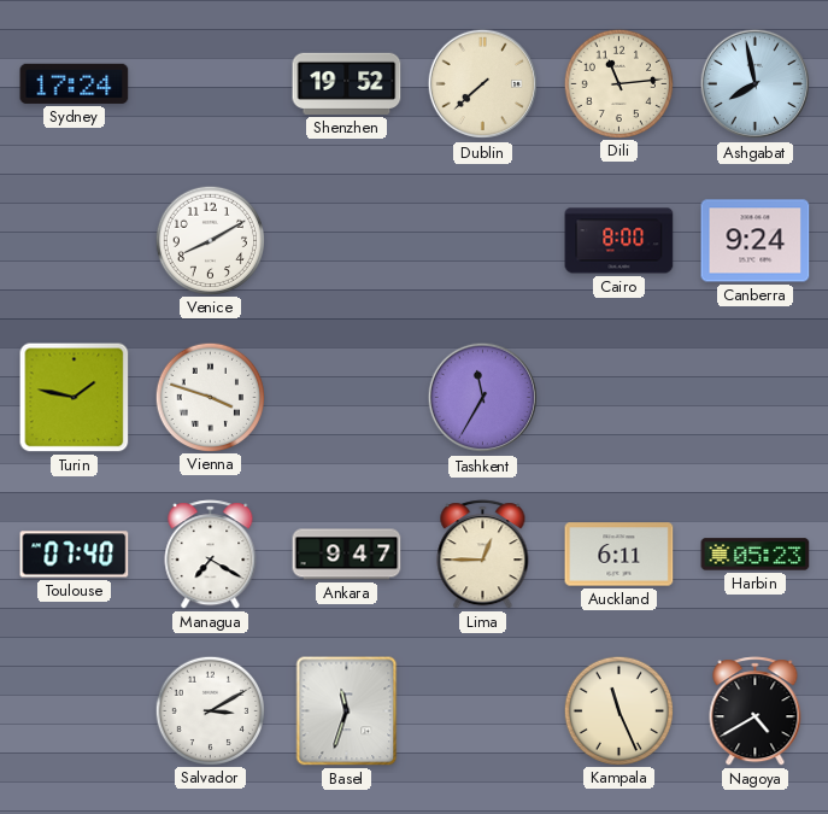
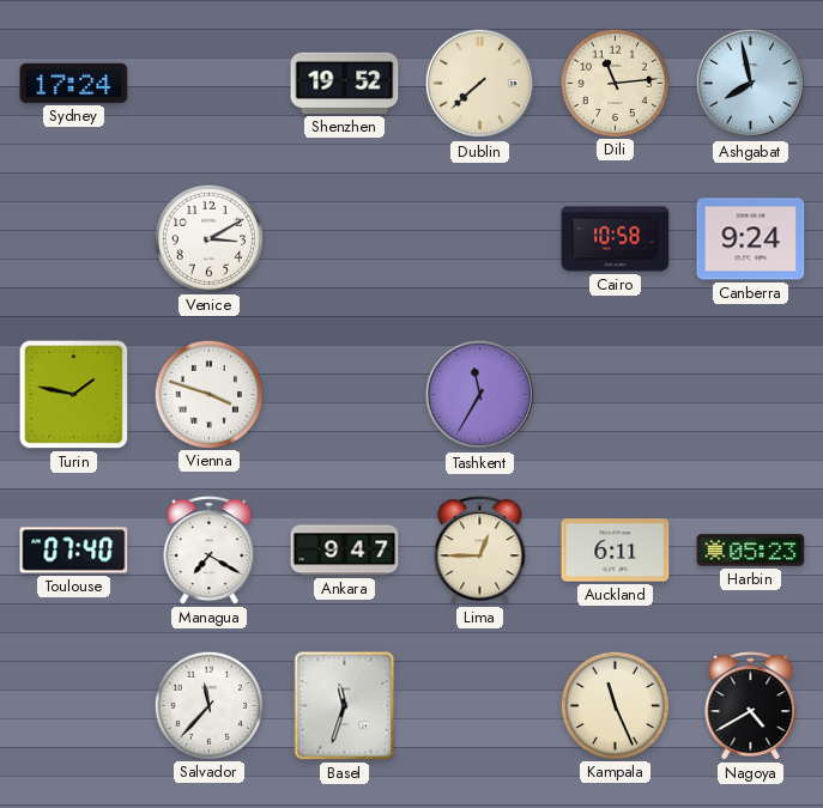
Venice: 8:10 -> 3:10 (208, 238)
Cairo: 8:00 -> 10:58 (616, 239)
Salvador: 3:10 -> 11:37 (208, 705)
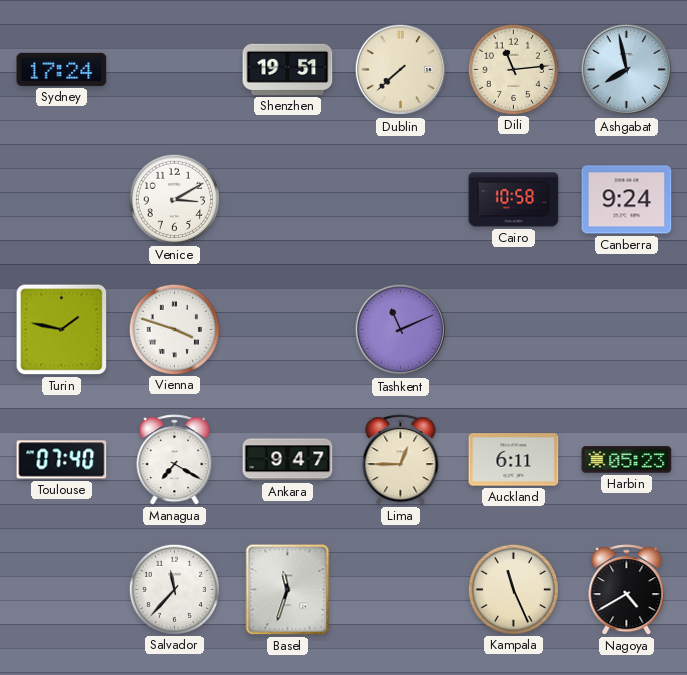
Shenzhen: 19:52 -> 19:51 (288, 69)
Tashkent: 11:35 -> 11:11 (401, 330)
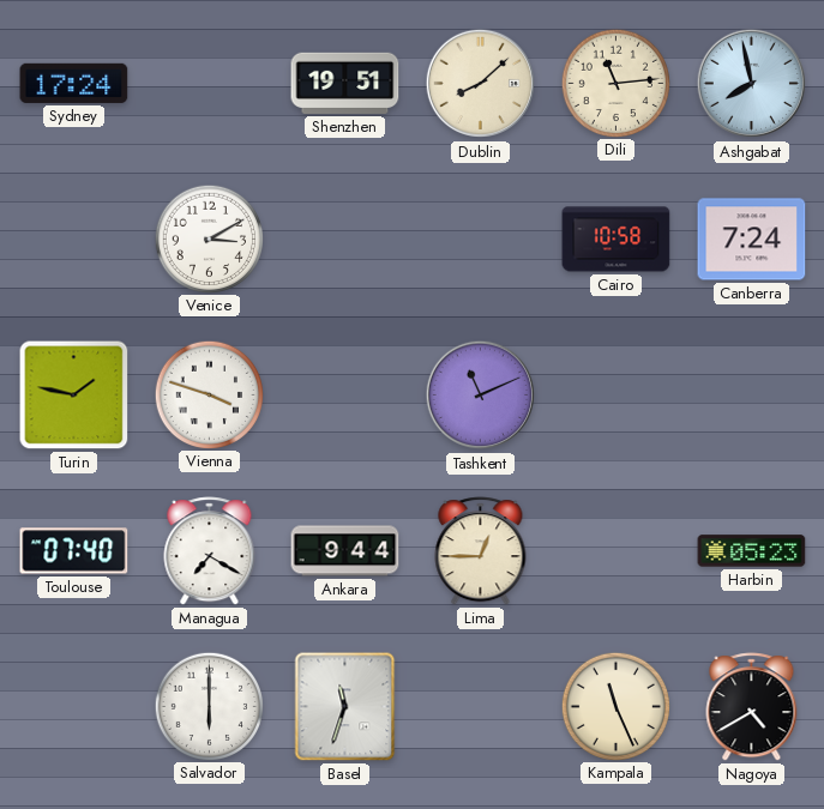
Dublin: 7:38 -> 8:08 (481, 84)
Canberra: 9:24 -> 7:24 (752, 240)
Ankara: 9:47 -> 9:44 (345, 551)
Auckland: 6:11 -> none (514, 460)
Salvador: 11:37 -> 6:00 (209, 706)
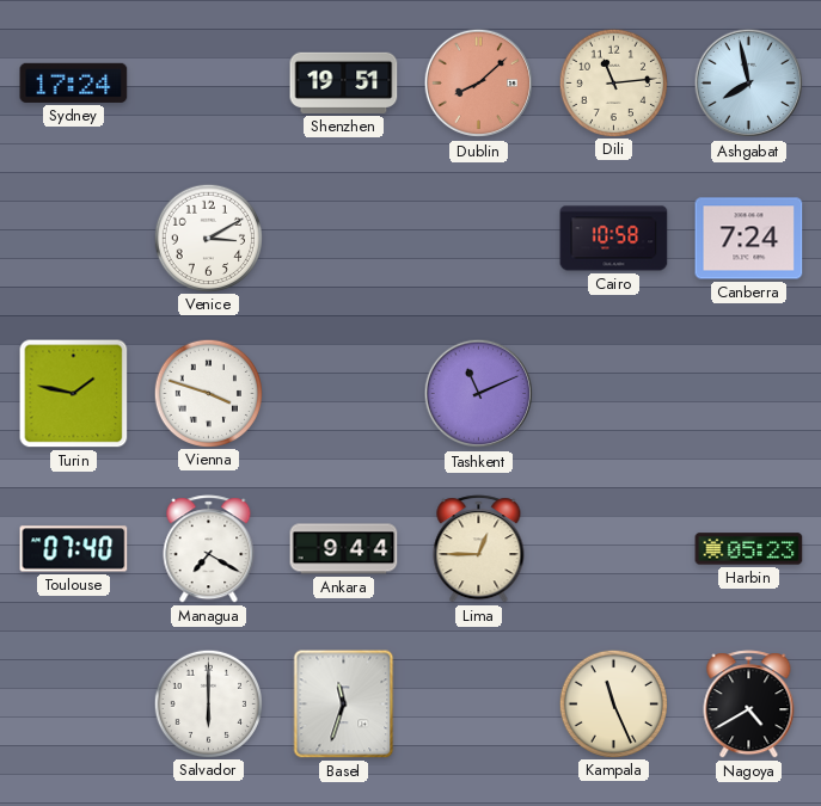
Dublin dial: cream -> salmon (479, 84)
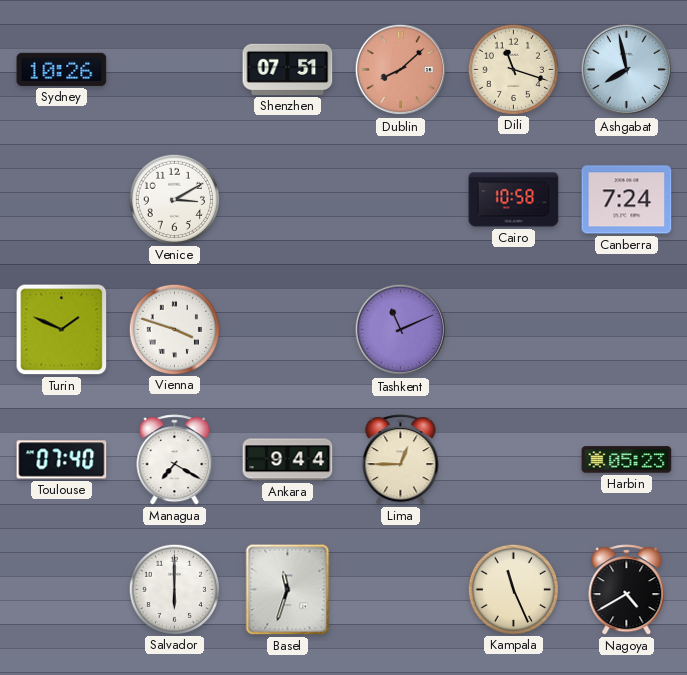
Sydney: 17:24 -> 10:26 (62, 69)
Shenzhen: 19:51 -> 07:51 (288, 69)
Dili: 11:14 -> 11:18 (513, 69)
Turin: 1:47 -> 1:49 (62, 330)
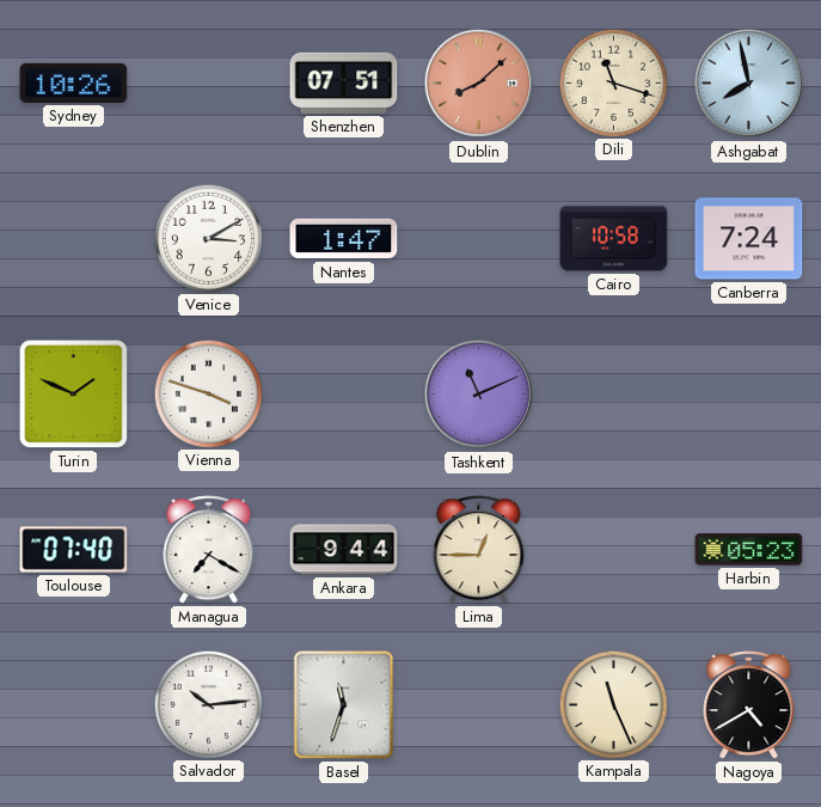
Nantes: none -> 1:47 (344, 239)
Salvador: 6:00 -> 10:14 (208, 704)
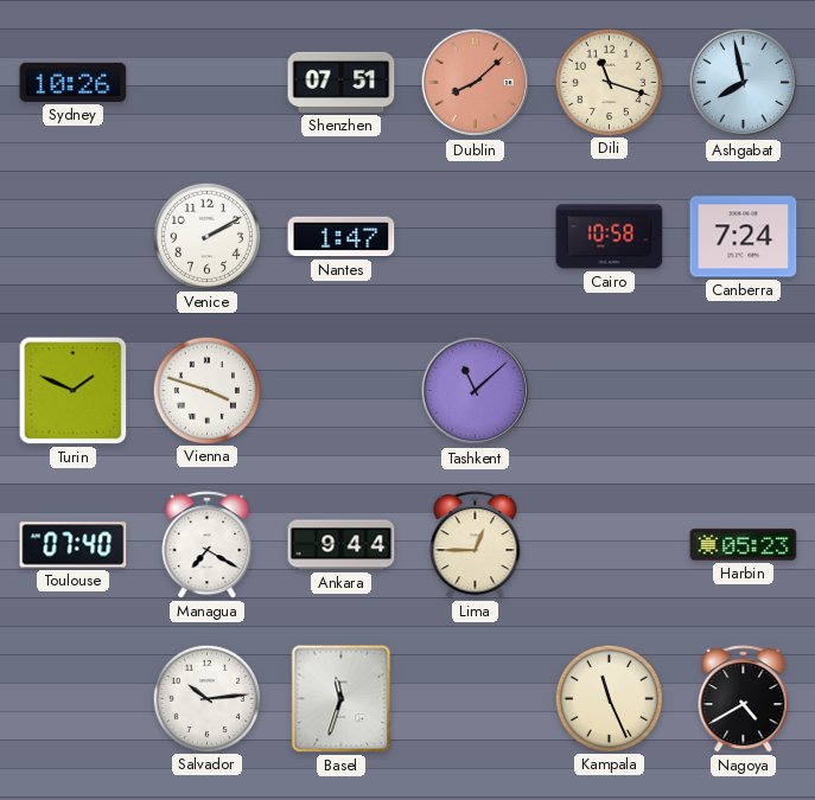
Venice: 3:10 -> 2:10 (206, 236)
Tashkent: 11:11 -> 11:08 (476, 391)
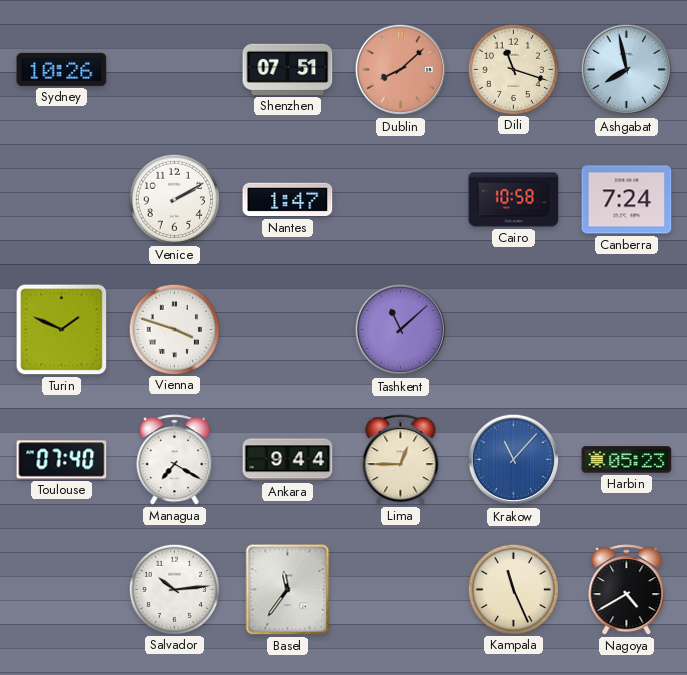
Krakow: none -> 11:07 (514, 460)
Basel: 11:33 -> 11:36 (288, 590)
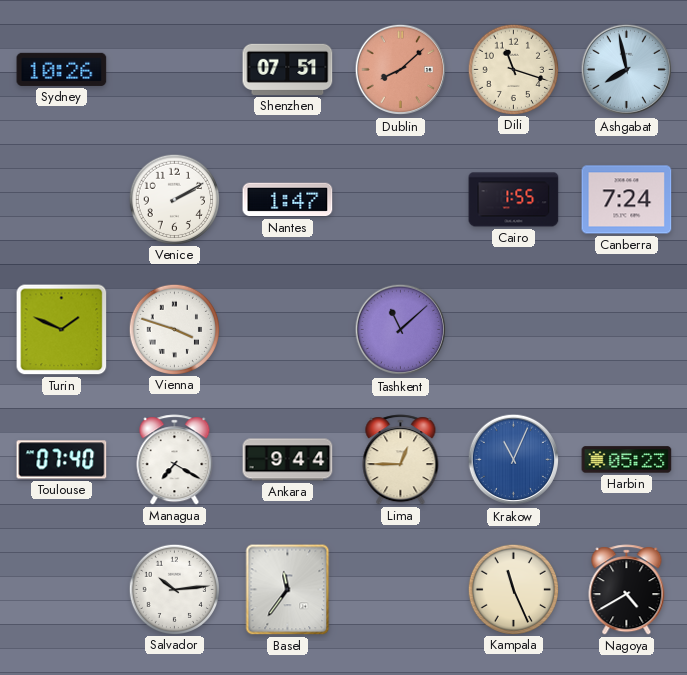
Cairo: 10:58 -> 1:55 (514, 200)
Krakow: 11:07 -> 11:04 (514, 460)
